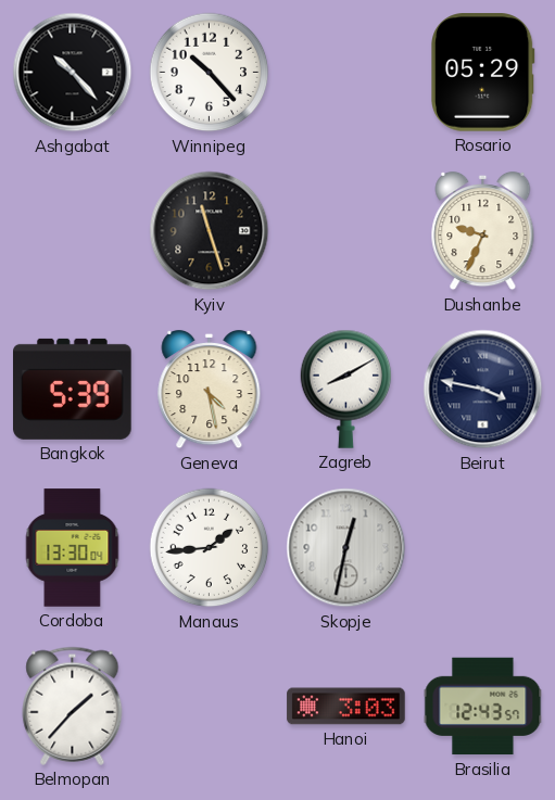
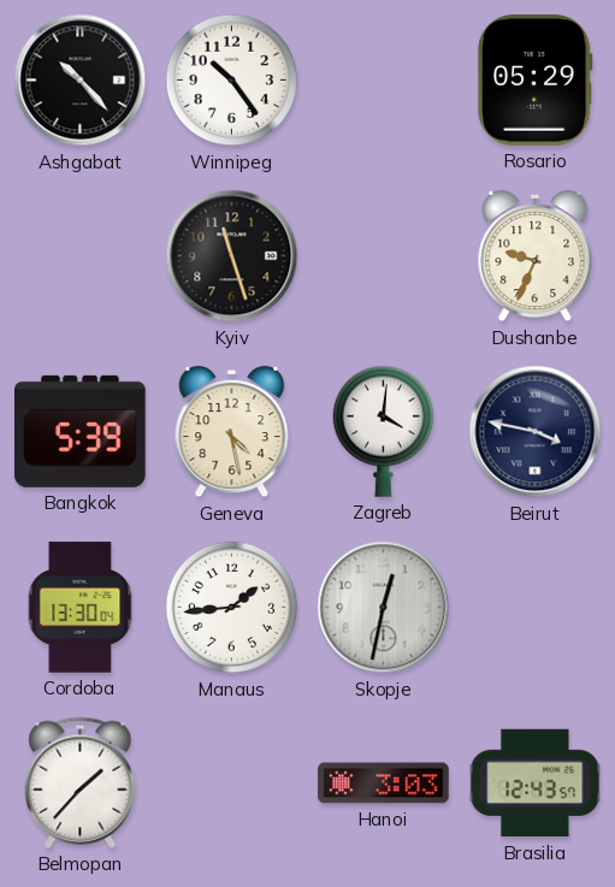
Winnipeg: 10:23 -> 10:24 (232, 81)
Zagreb: 8:10 -> 4:01 (384, 431)
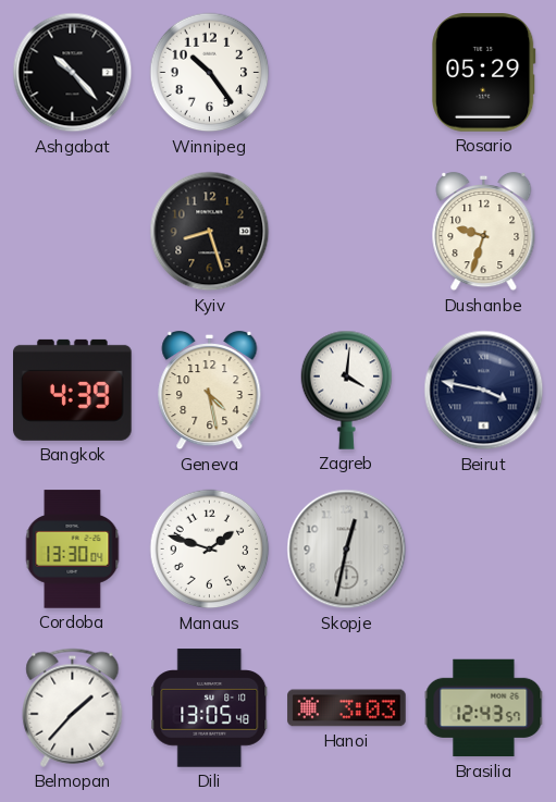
Kyiv: 11:27 -> 8:27 (210, 232)
Dushanbe: 9:34 -> 9:33 (484, 232)
Bangkok: 5:39 -> 4:39 (73, 390)
Manaus: 1:44 -> 1:48 (210, 550)
Dili: none -> 13:05 (210, 708)
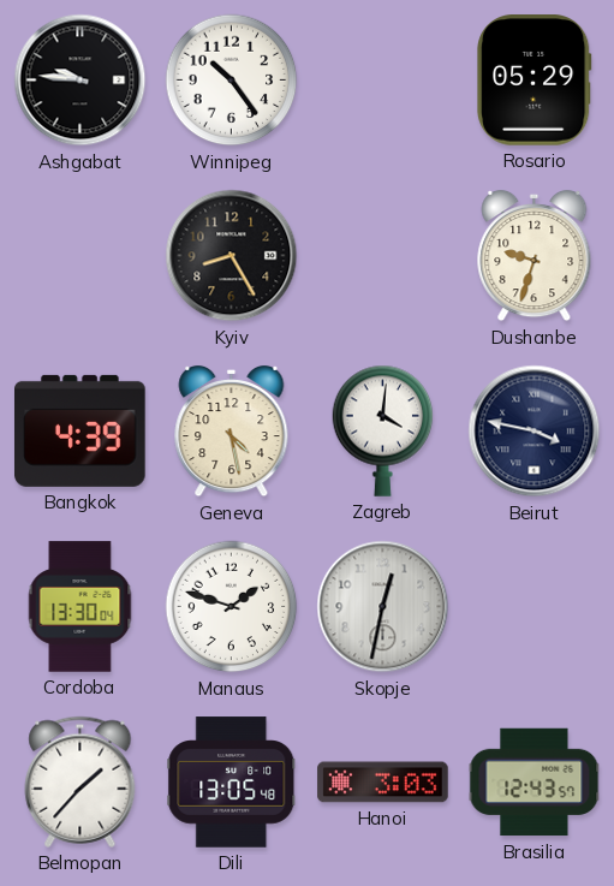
Ashgabat: 10:23 -> 9:46 (81, 81)
Kyiv: 8:27 -> 8:25 (232, 256)
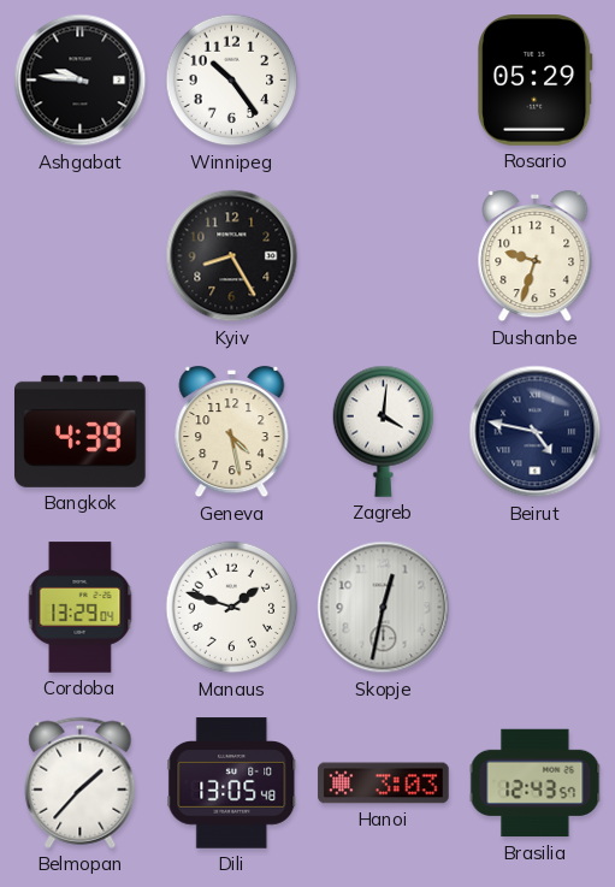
Beirut: 3:47 -> 4:47 (536, 432)
Cordoba: 13:30 -> 13:29 (81, 608)
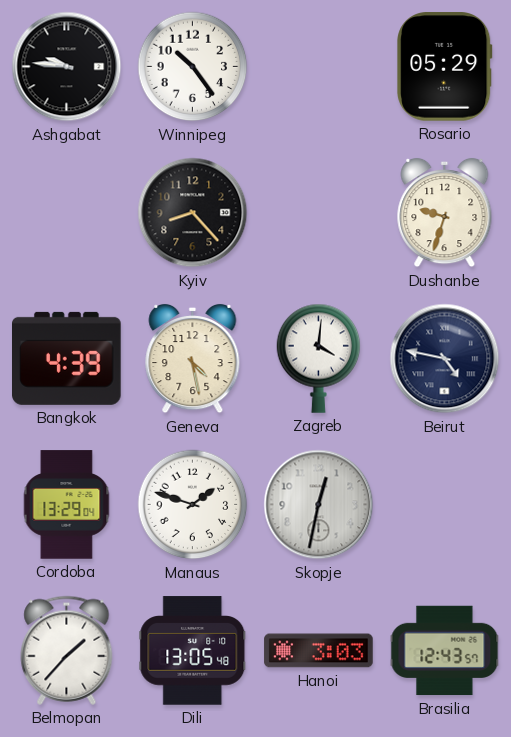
Kyiv: 8:25 -> 8:23 (193, 213)
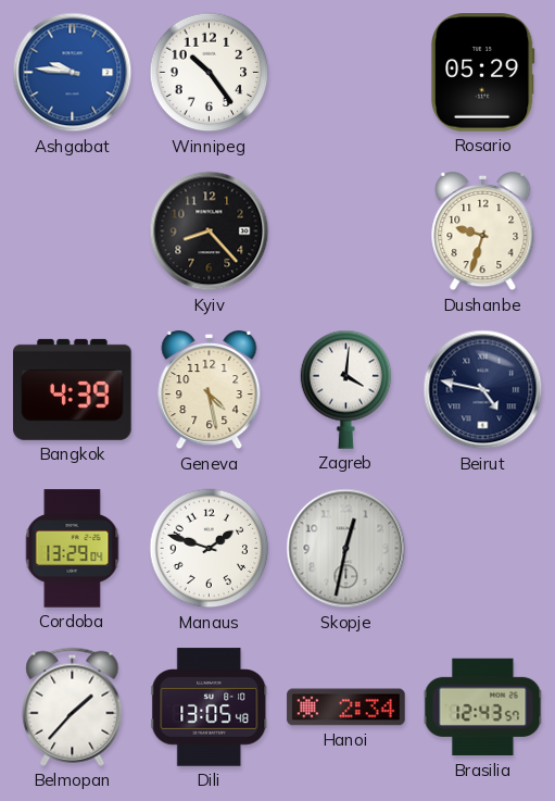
Ashgabat dial: black -> blue (73, 73)
Hanoi: 3:03 -> 2:34 (346, 708)
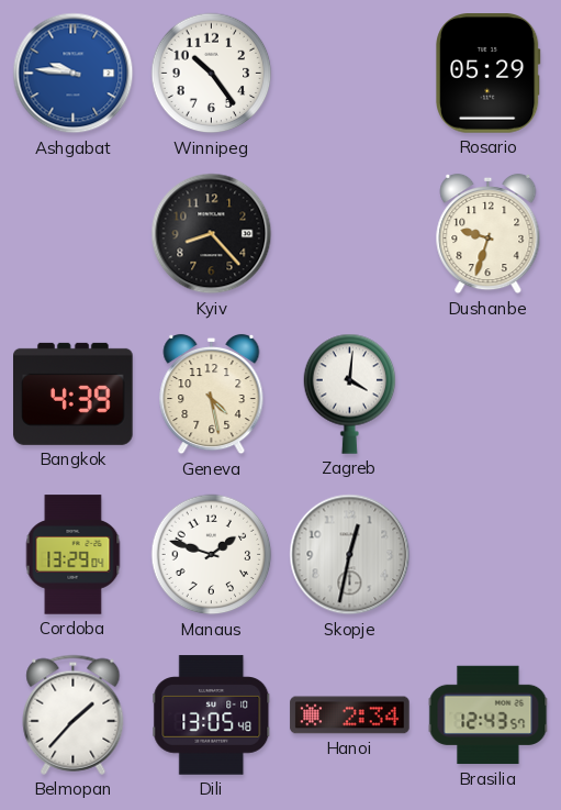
Beirut: 4:47 -> none (483, 390)
